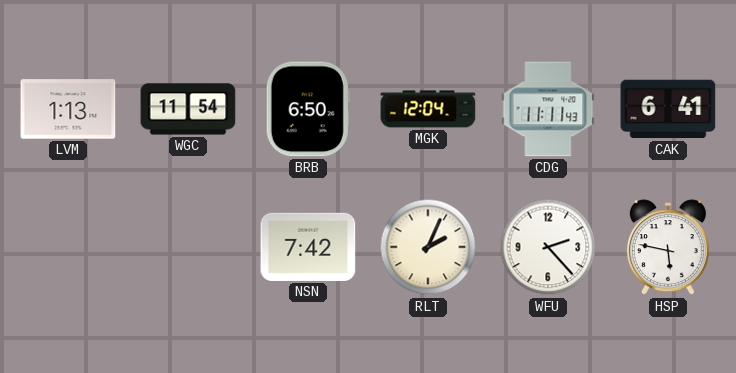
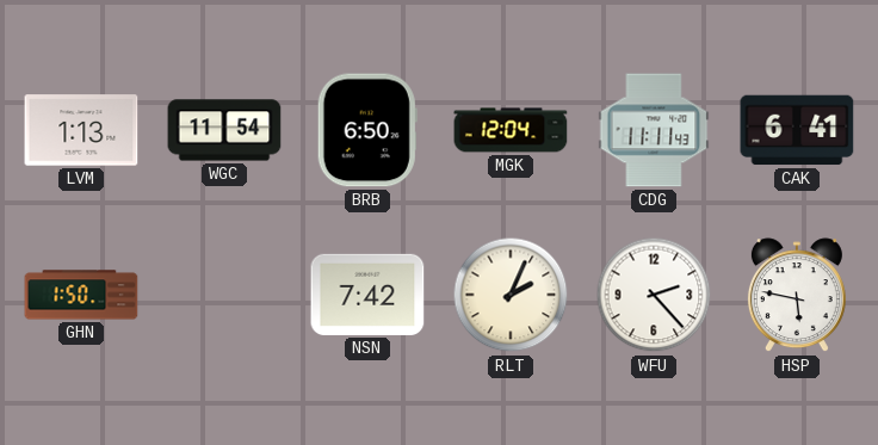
GHN: none -> 1:50 (81, 295)
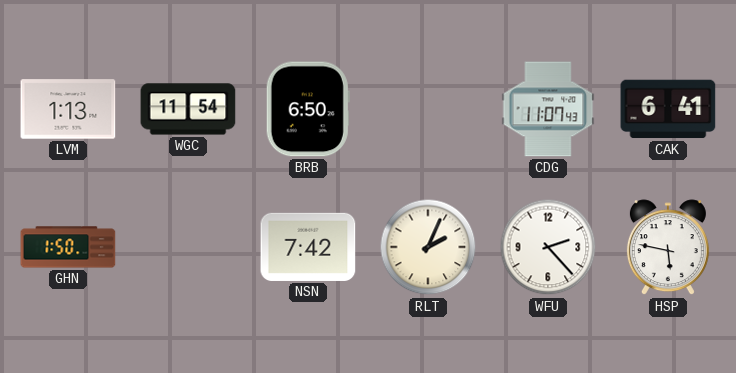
MGK: 12:04 -> none (511, 130)
CDG: 11:11 -> 11:07 (548, 109)
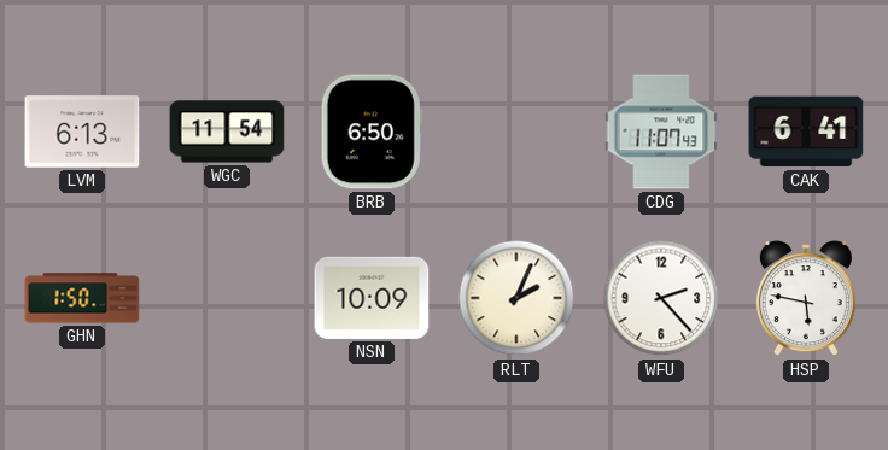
LVM: 1:13 -> 6:13 (82, 132)
NSN: 7:42 -> 10:09 (372, 298)
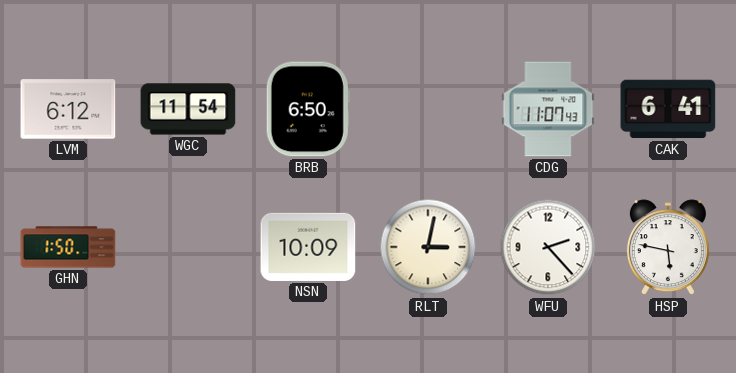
LVM: 6:13 -> 6:12 (68, 109)
RLT: 2:04 -> 3:02 (428, 247)
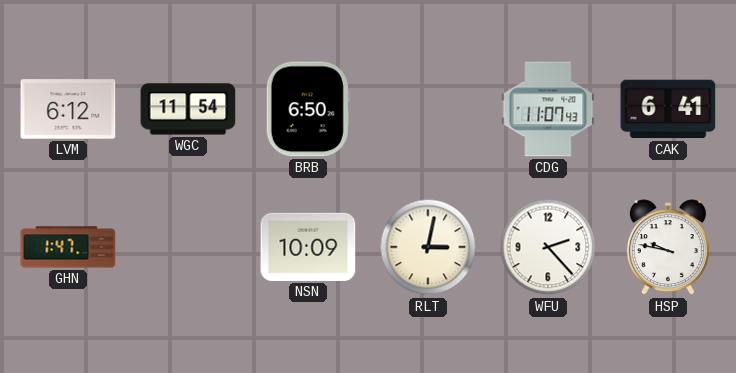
GHN: 1:50 -> 1:47 (68, 247)
HSP: 5:47 -> 9:47 (668, 248)
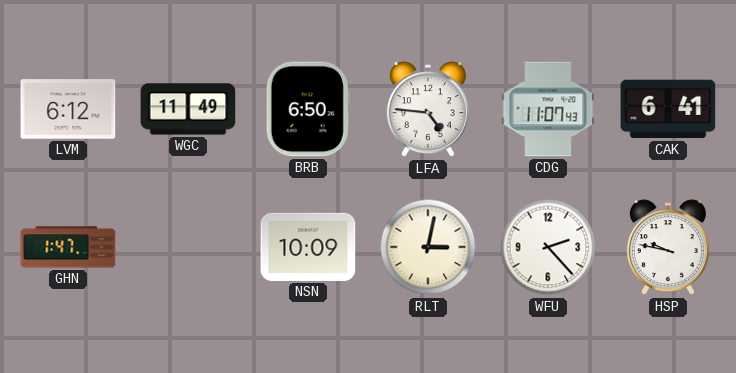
WGC: 11:54 -> 11:49 (188, 109)
LFA: none -> 4:46 (428, 110)
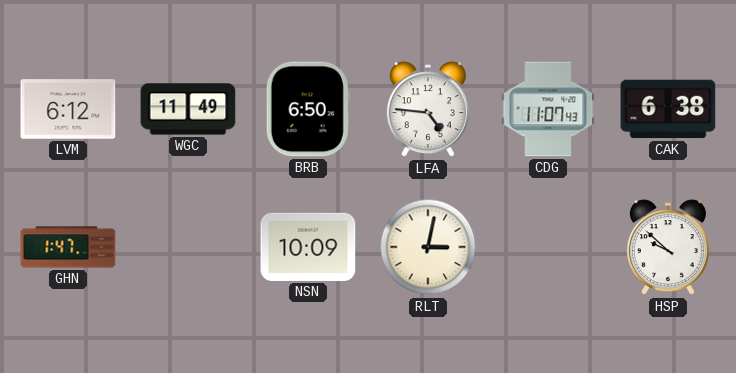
CAK: 6:41 -> 6:38 (668, 109)
WFU: 2:23 -> none (548, 247)
HSP: 9:47 -> 9:52 (668, 248)
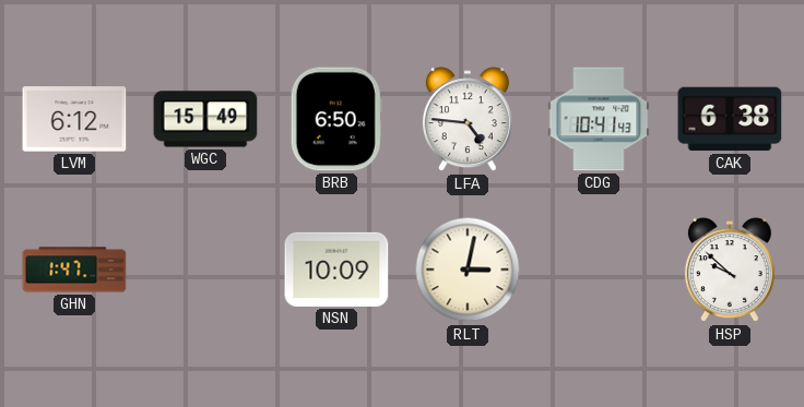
WGC: 11:49 -> 15:49 (205, 119)
CDG: 11:07 -> 10:41 (599, 119)
